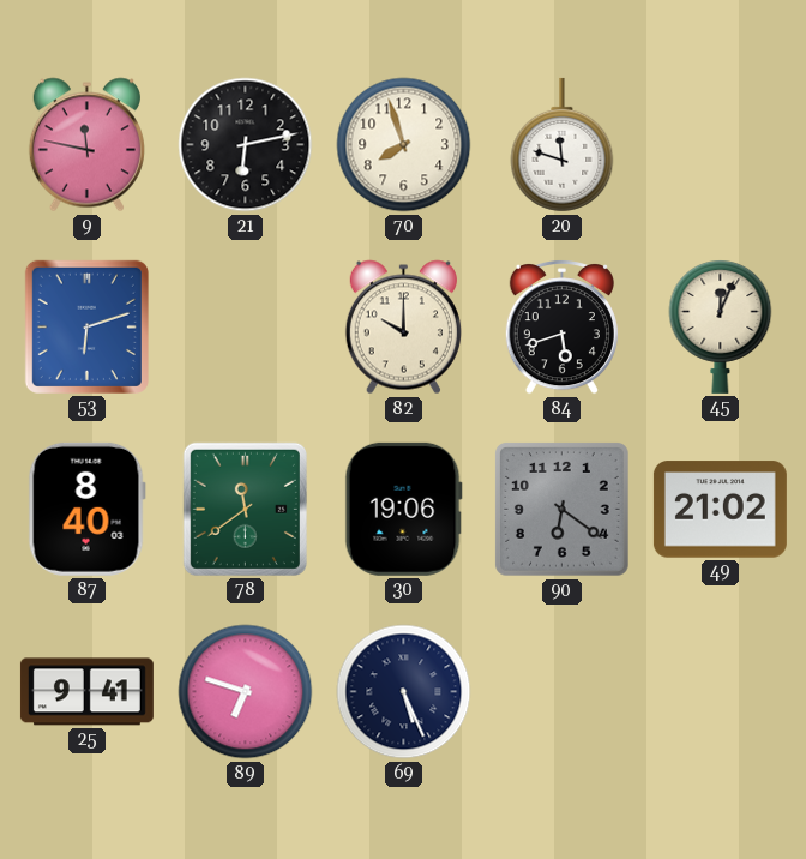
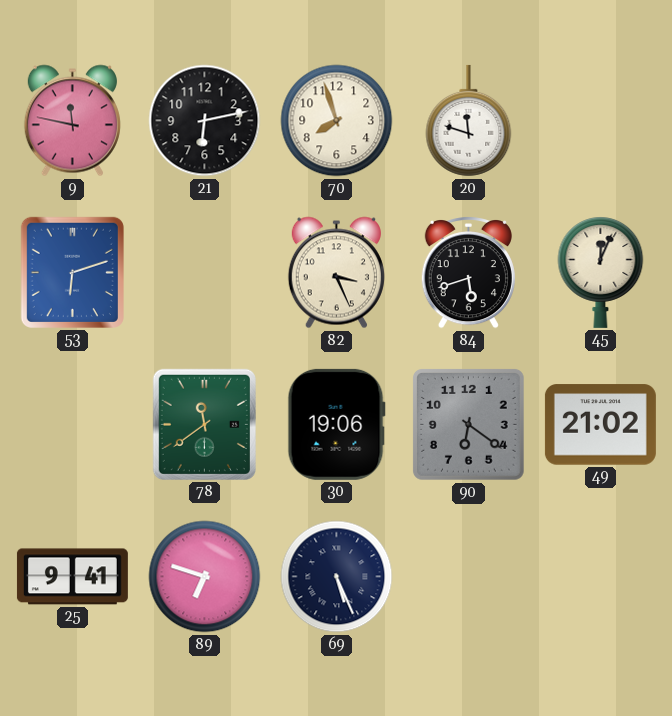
82: 10:00 -> 3:26 (336, 273)
87: 8:40 -> none (86, 509)
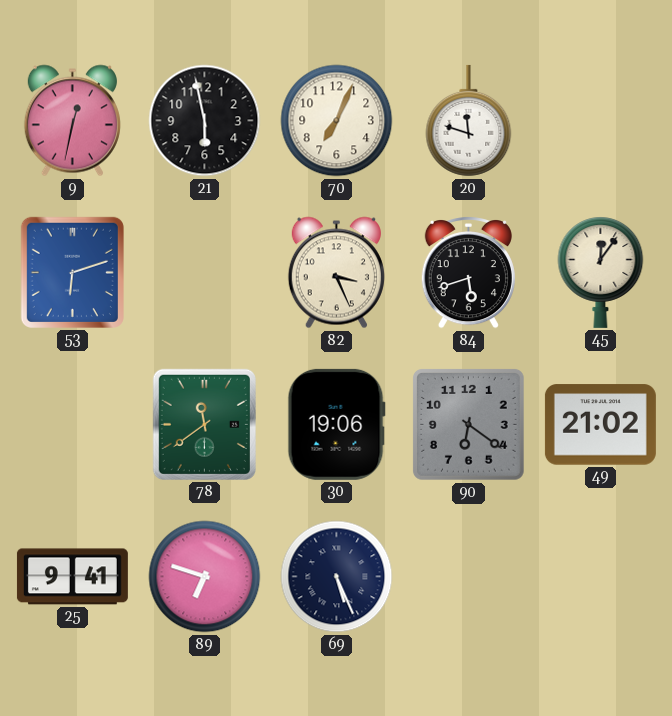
9: 11:47 -> 12:32 (72, 121)
21: 6:13 -> 5:58 (205, 121)
70: 7:57 -> 7:04 (337, 121)
45: 12:04 -> 12:06 (601, 273)
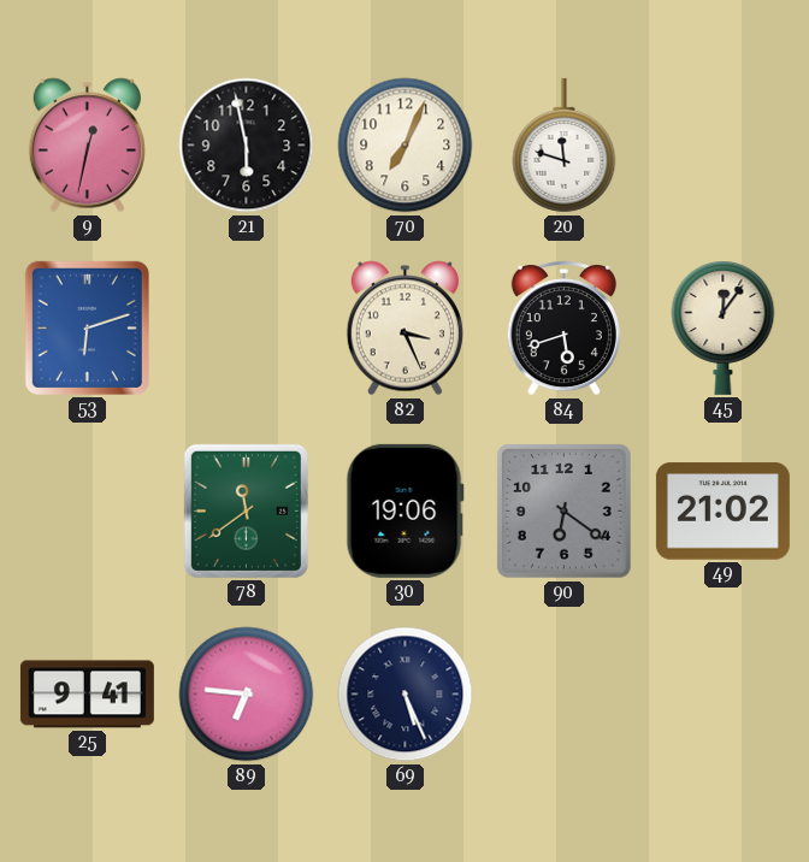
89: 6:48 -> 6:46 (247, 695)
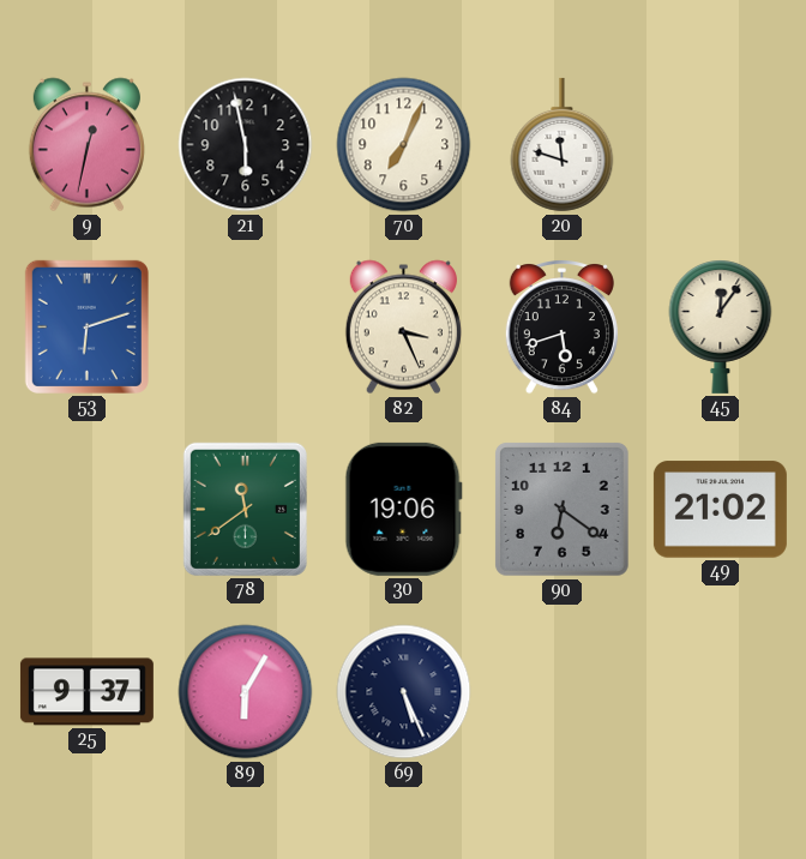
25: 9:41 -> 9:37 (86, 692)
89: 6:46 -> 6:05 (246, 692)
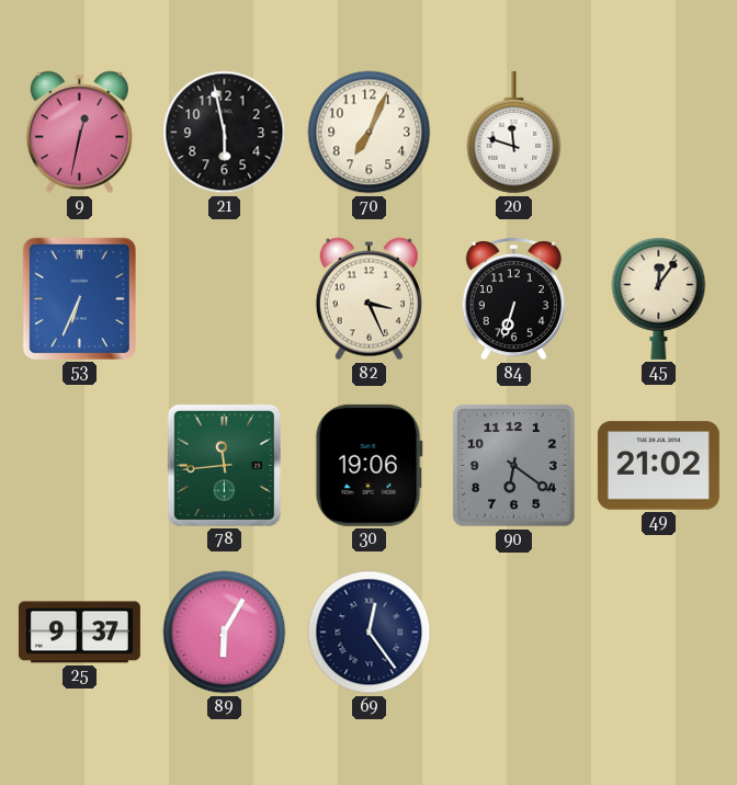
53: 6:12 -> 6:34 (79, 298)
84: 5:42 -> 6:33 (513, 299)
78: 11:39 -> 11:44 (224, 465)
69: 5:26 -> 12:24 (370, 633)
